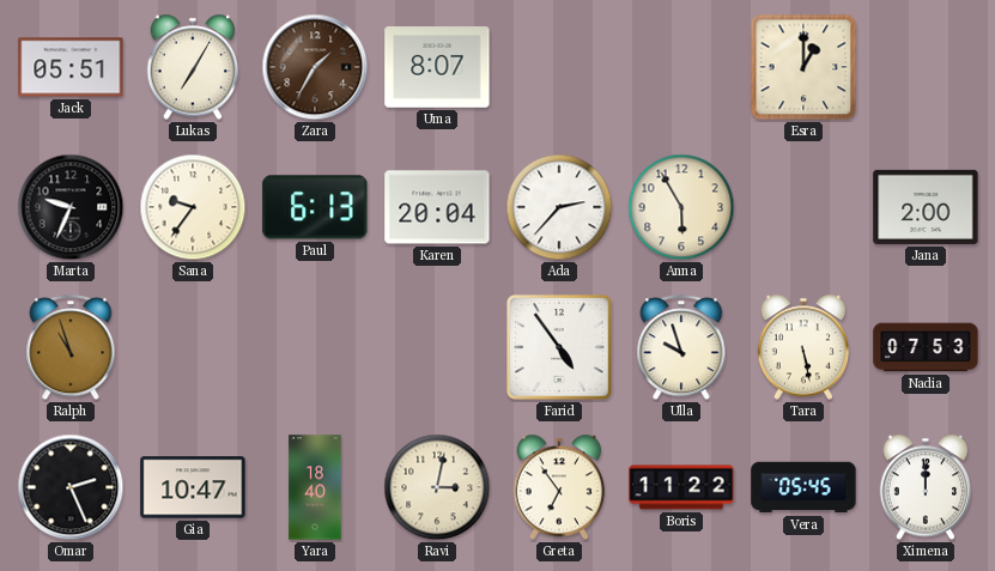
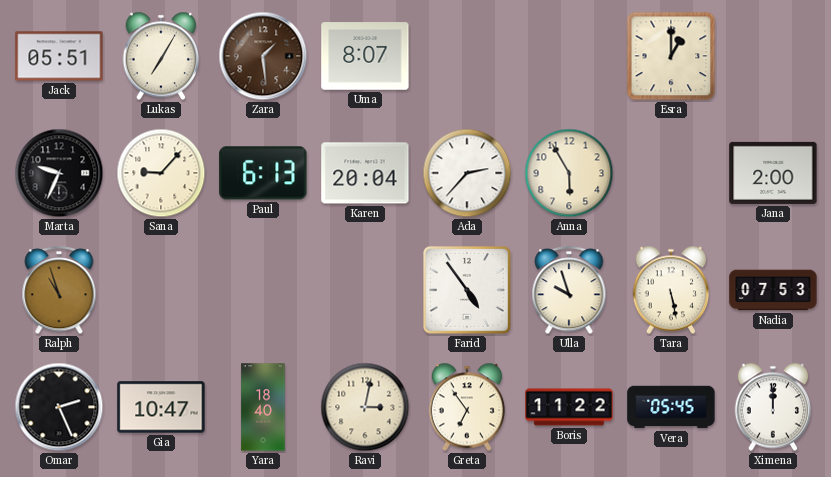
Zara: 1:35 -> 1:29 (263, 56)
Sana: 9:36 -> 9:07 (161, 173)
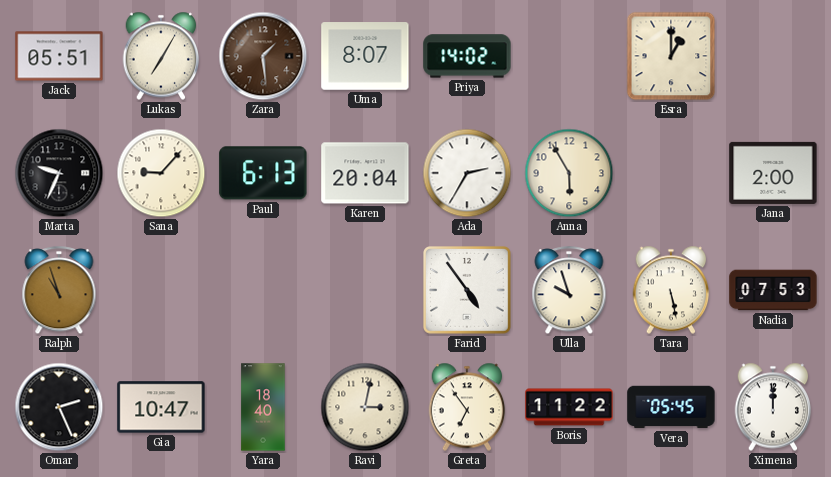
Priya: none -> 14:02 (467, 56)
Ada: 2:37 -> 2:35 (467, 173)
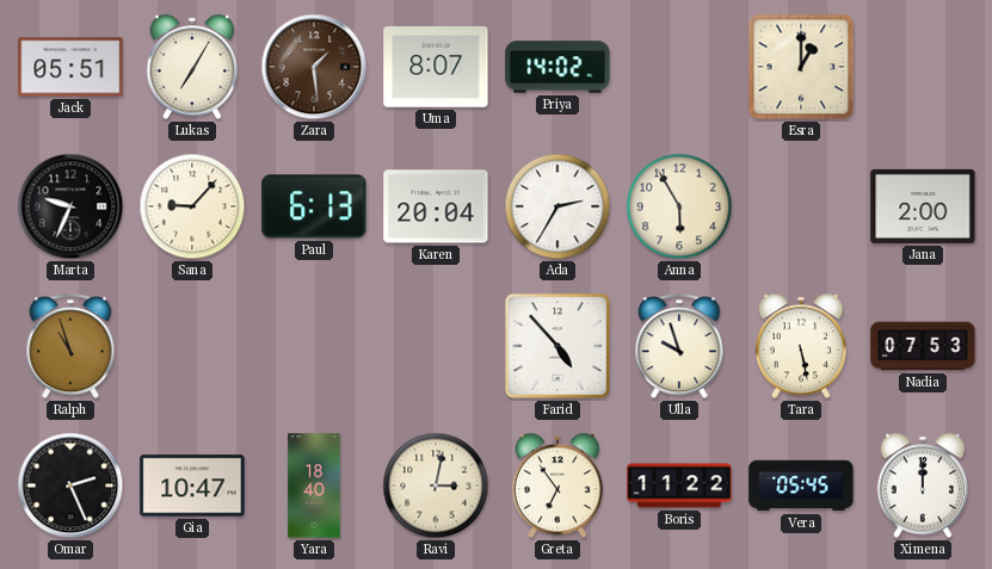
Farid: 4:54 -> 4:53 (559, 347)
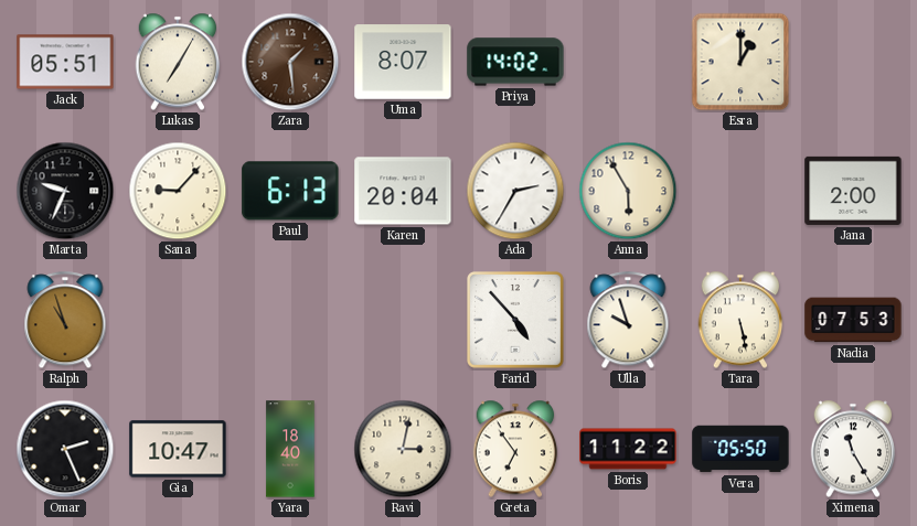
Vera: 05:45 -> 05:50 (740, 449)
Ximena: 12:00 -> 11:25 (853, 449)
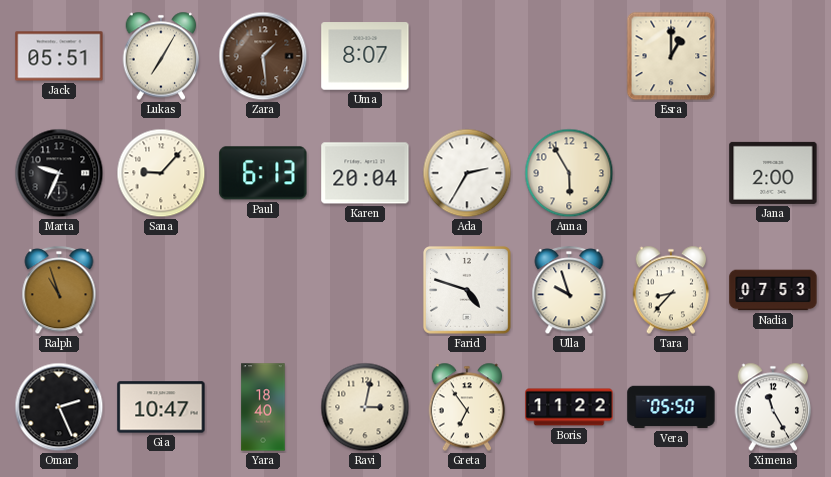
Priya: 14:02 -> none (515, 62)
Farid: 4:53 -> 4:48 (468, 291)
Tara: 5:28 -> 8:37 (671, 290)
